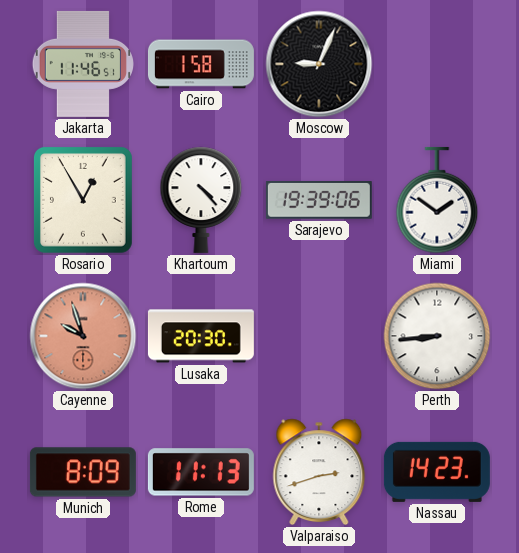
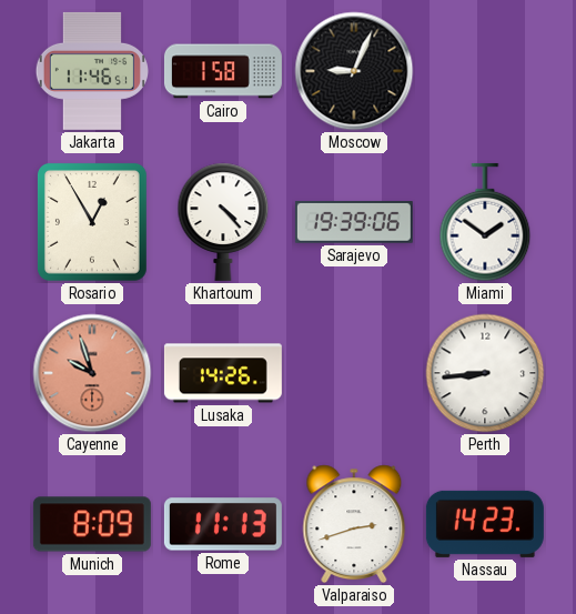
Lusaka: 20:30 -> 14:26 (223, 373)
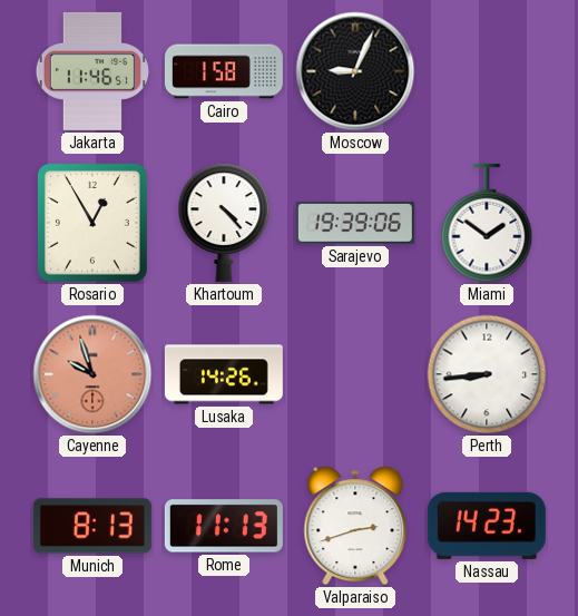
Munich: 8:09 -> 8:13 (92, 526)
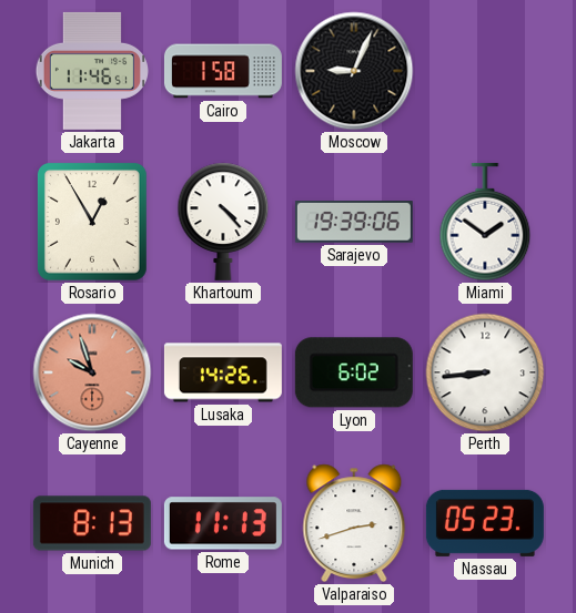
Lyon: none -> 6:02 (354, 372)
Nassau: 14:23 -> 05:23 (485, 523)
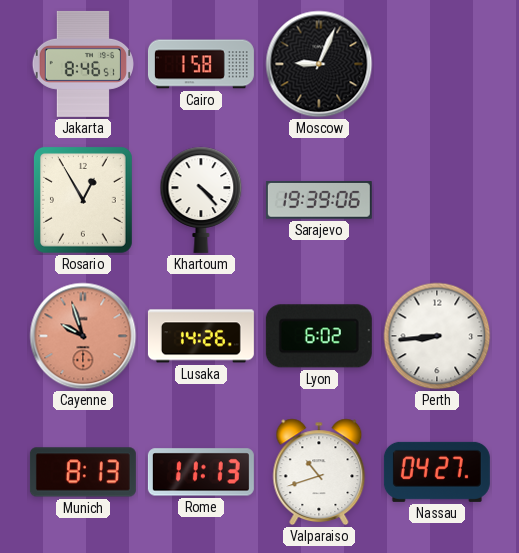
Jakarta: 11:46 -> 8:46 (82, 64)
Miami: 1:51 -> none (485, 222)
Valparaiso: 2:42 -> 10:42 (319, 472)
Nassau: 05:23 -> 04:27 (437, 472)
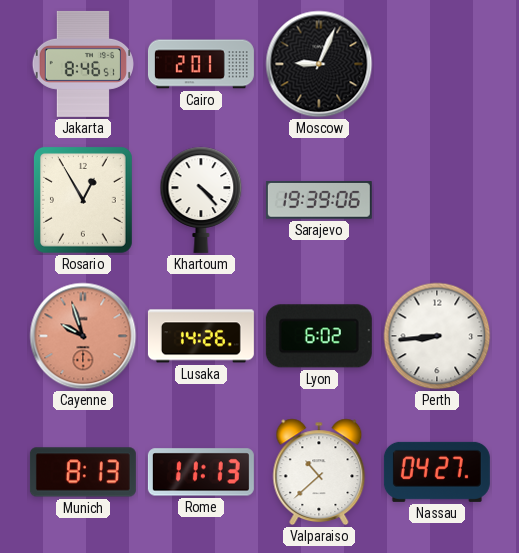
Cairo: 1:58 -> 2:01 (201, 64)
Valparaiso: 10:42 -> 10:38 (319, 472)
